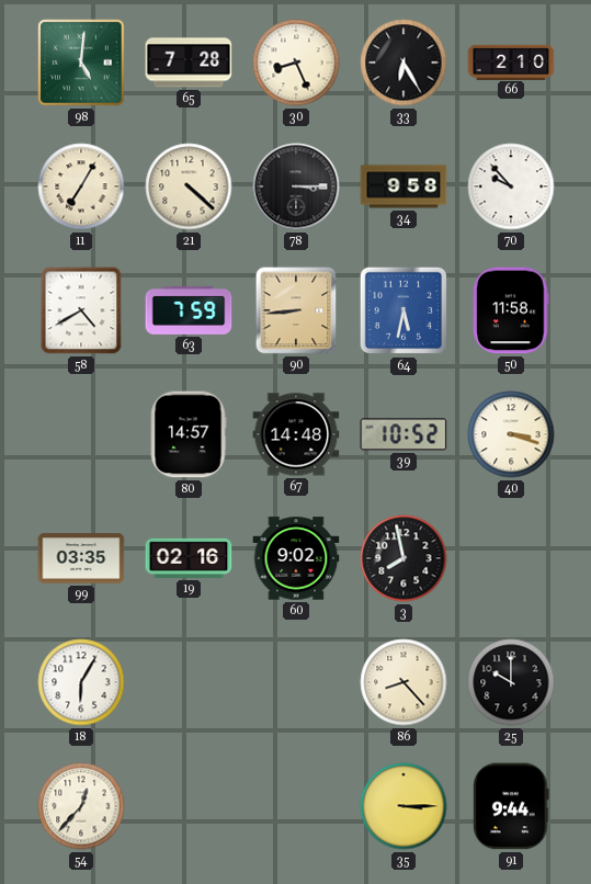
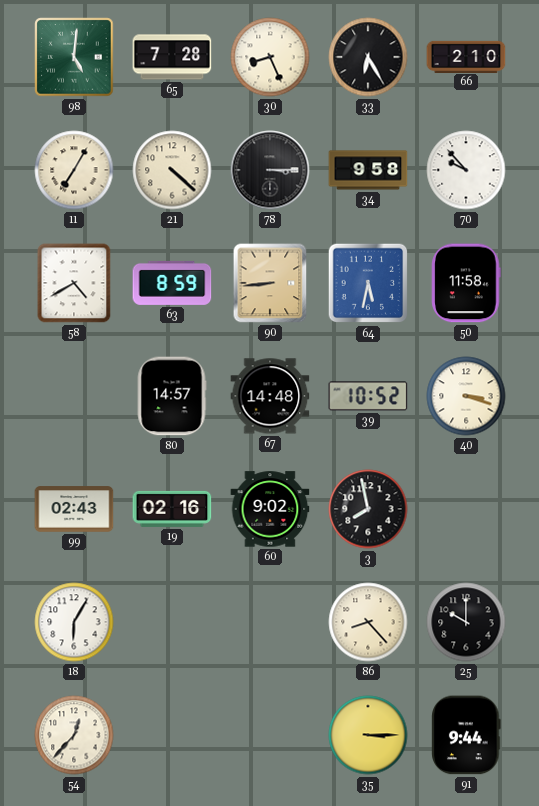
63: 7:59 -> 8:59 (172, 283)
99: 03:35 -> 02:43 (74, 509)
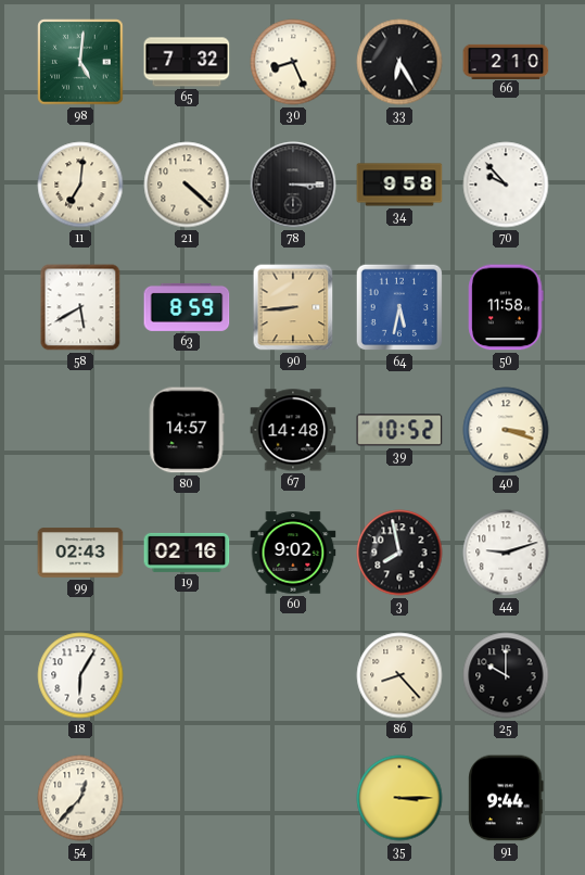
65: 7:28 -> 7:32 (187, 62)
11: 7:05 -> 7:01 (80, 185)
58: 4:40 -> 5:40 (80, 307)
44: none -> 9:12 (506, 553)
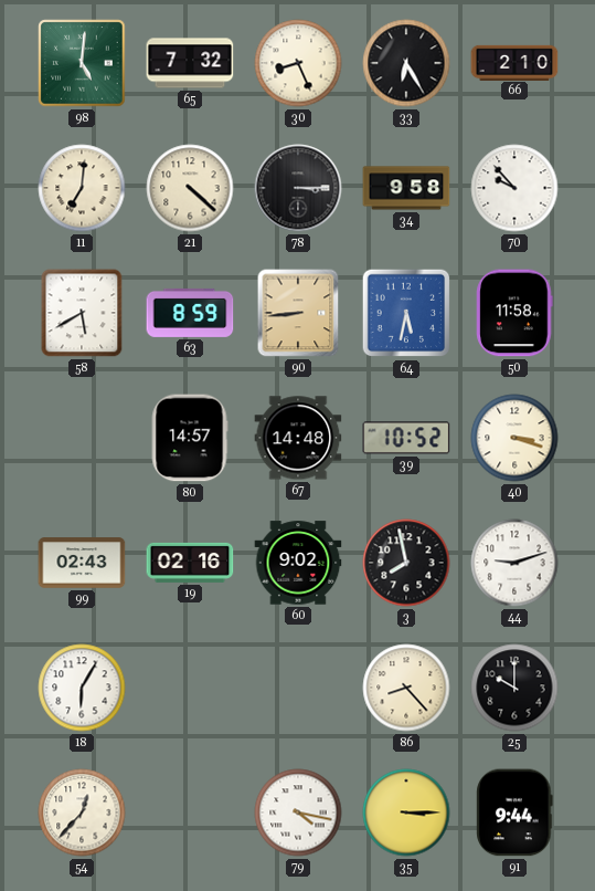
79: none -> 4:17 (298, 813)
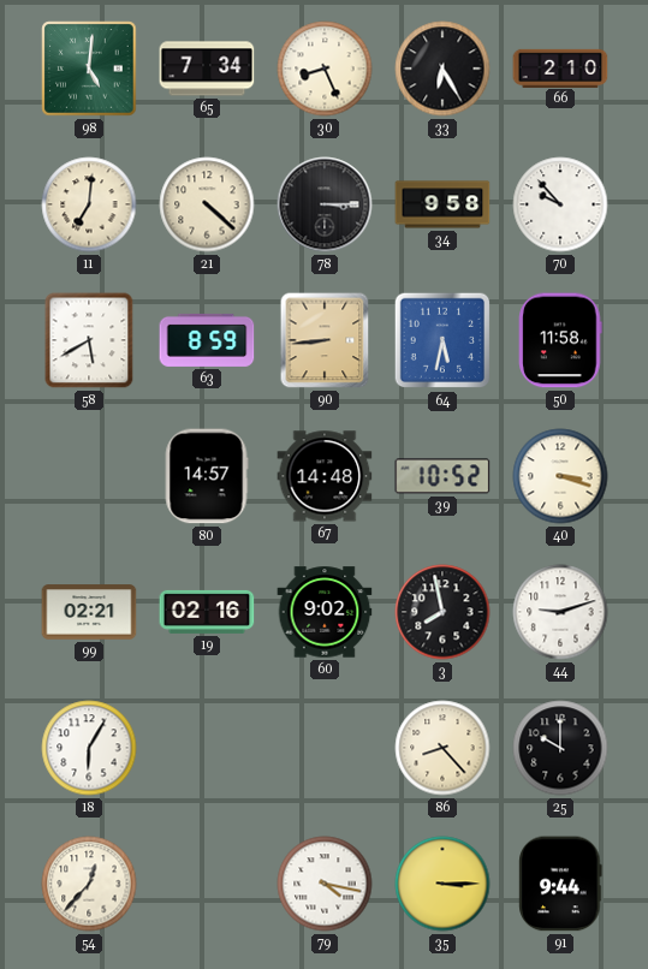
65: 7:32 -> 7:34 (207, 69)
99: 02:43 -> 02:21 (89, 612)
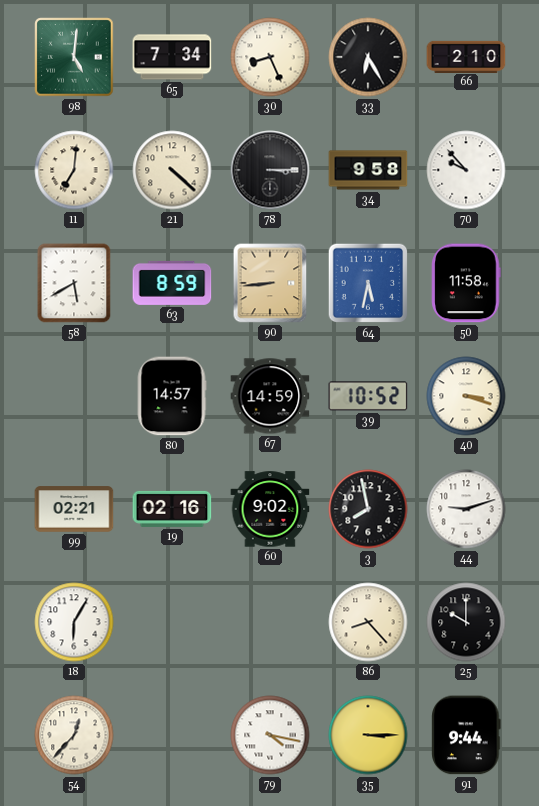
67: 14:48 -> 14:59 (270, 396)
